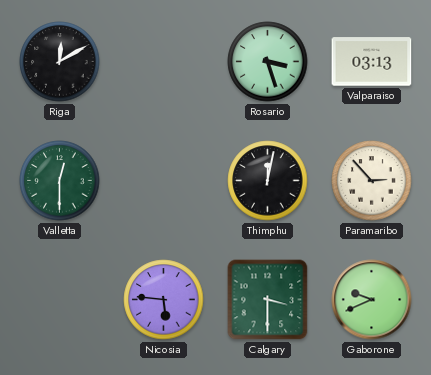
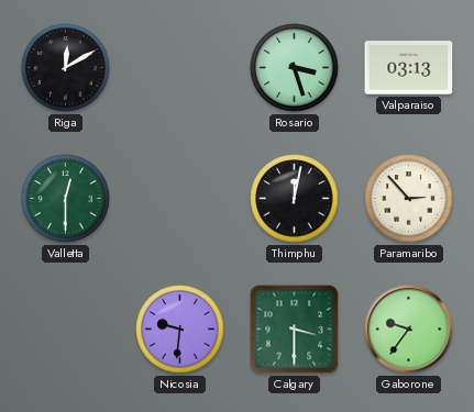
Nicosia: 5:46 -> 9:31 (180, 330)
Gaborone: 9:41 -> 9:36 (409, 330)
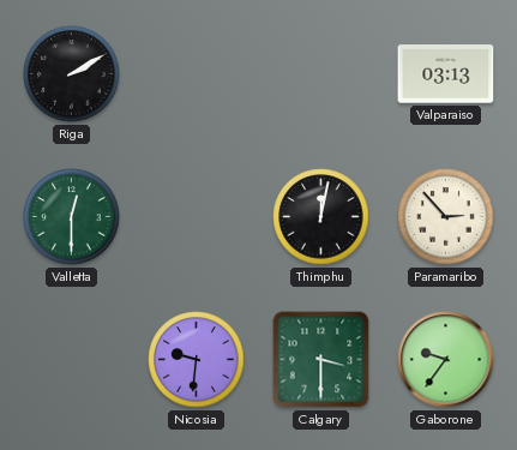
Riga: 12:10 -> 2:10 (72, 74)
Rosario: 3:27 -> none (295, 68)
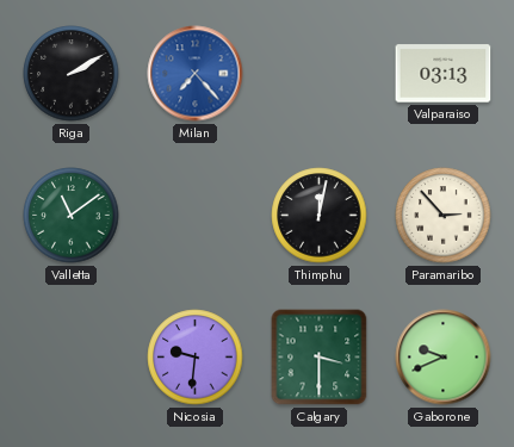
Milan: none -> 7:23 (196, 74)
Valletta: 12:30 -> 11:09 (72, 216)
Gaborone: 9:36 -> 9:41 (444, 358)
